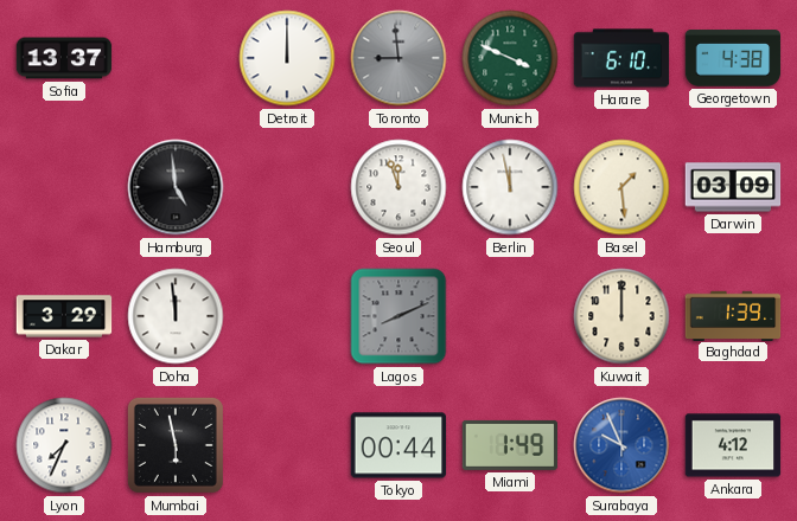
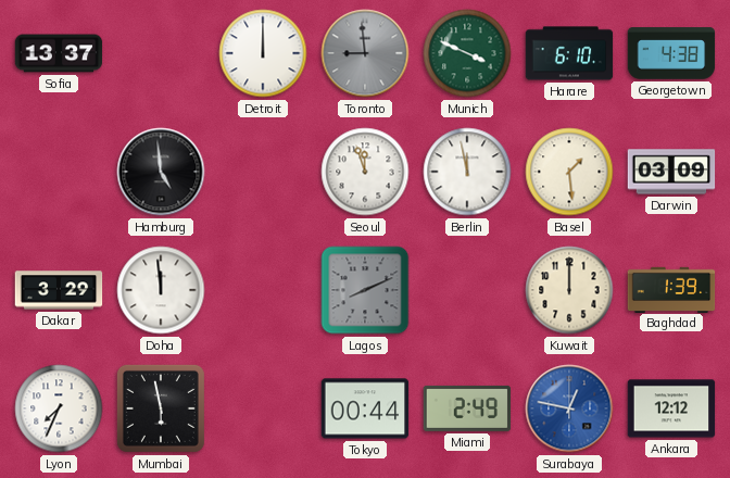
Miami: 1:49 -> 2:49 (467, 408)
Surabaya: 9:56 -> 12:47 (569, 408)
Ankara: 4:12 -> 12:12 (671, 408)
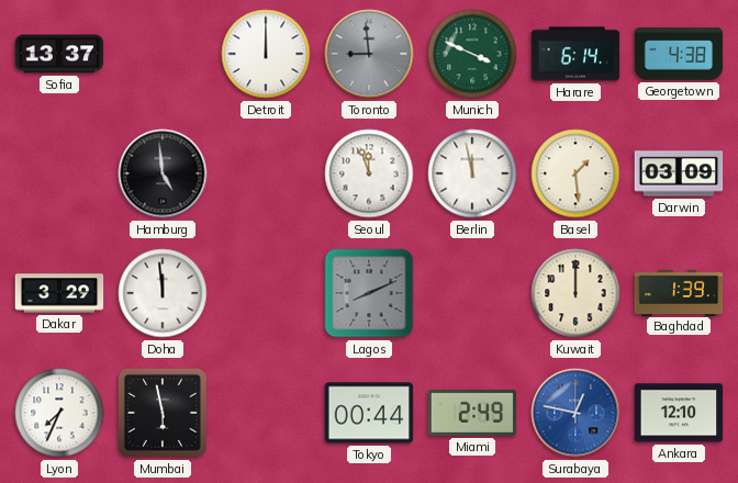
Harare: 6:10 -> 6:14 (575, 54)
Ankara: 12:12 -> 12:10 (679, 413)
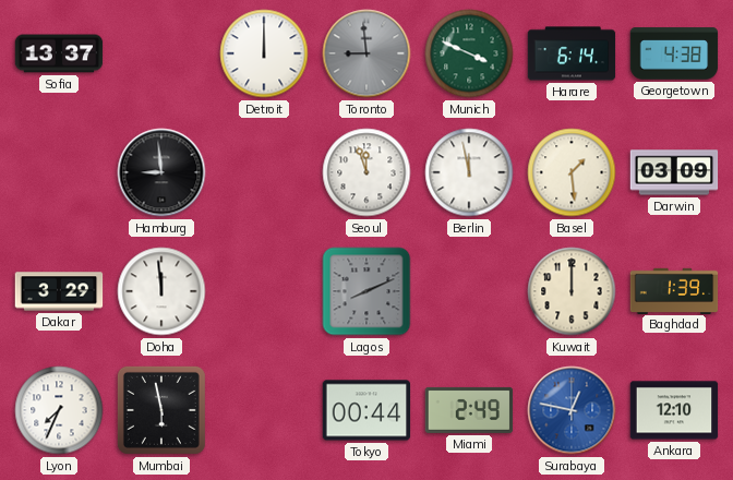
Hamburg: 4:59 -> 8:59 (161, 172)
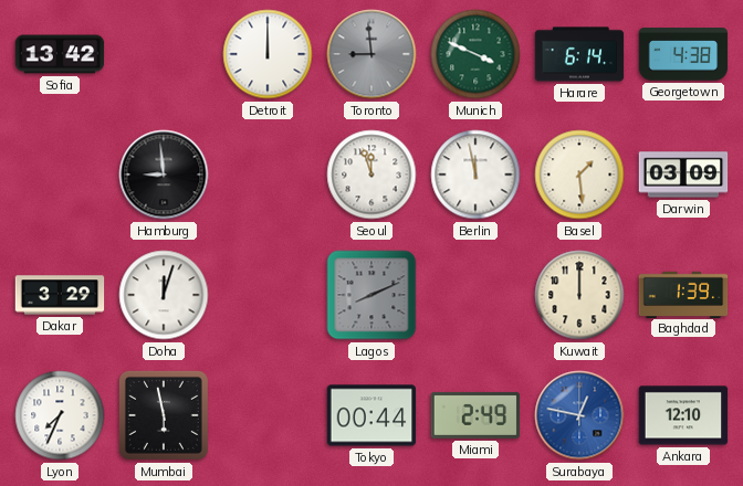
Sofia: 13:37 -> 13:42 (60, 54)
Doha: 11:59 -> 12:03 (164, 295)
